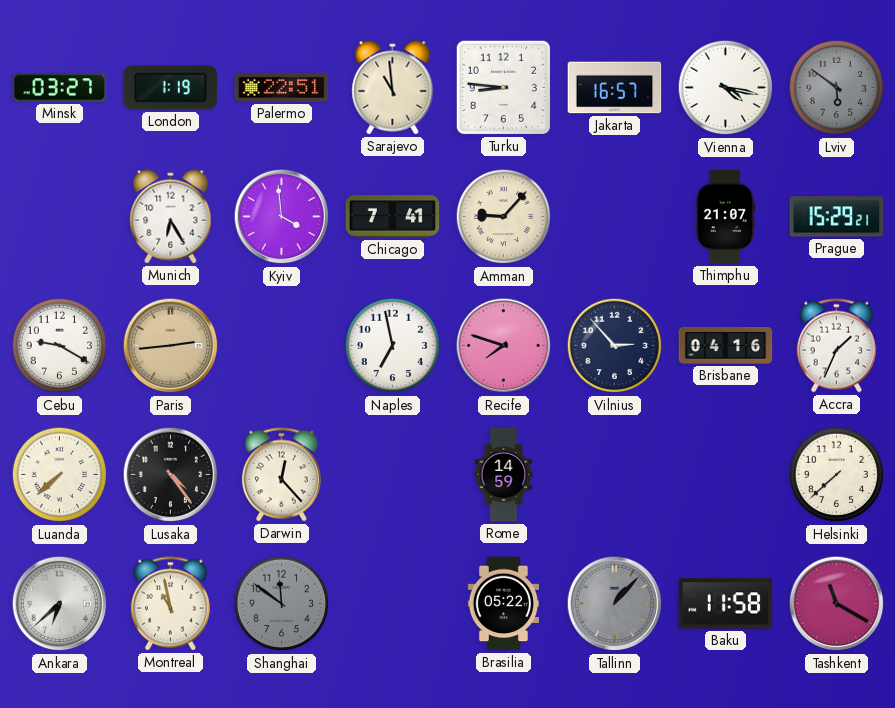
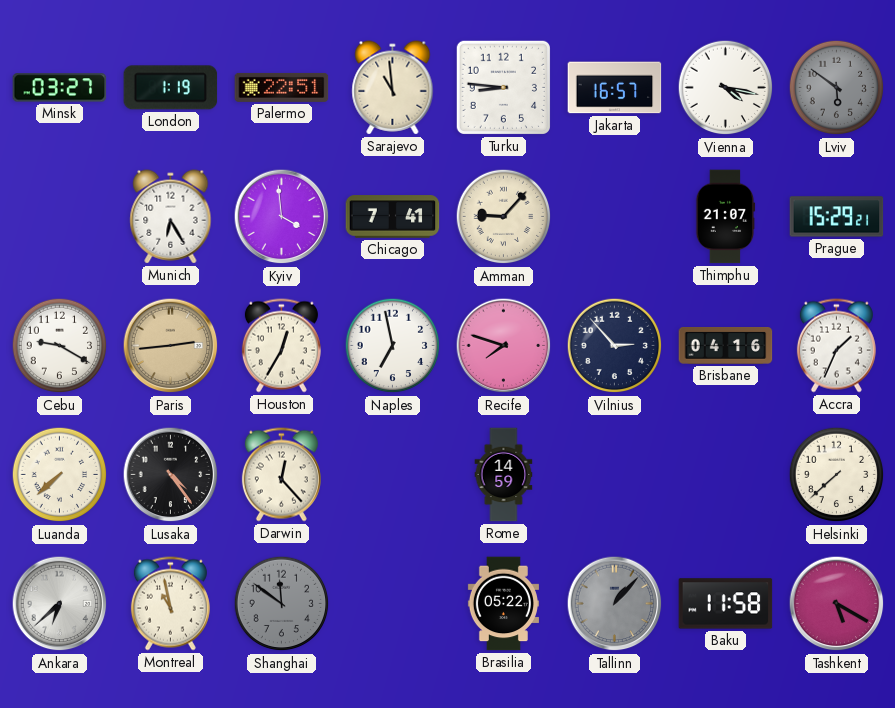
Houston: none -> 12:35 (281, 346)
Tashkent: 11:20 -> 5:20 (837, 604)
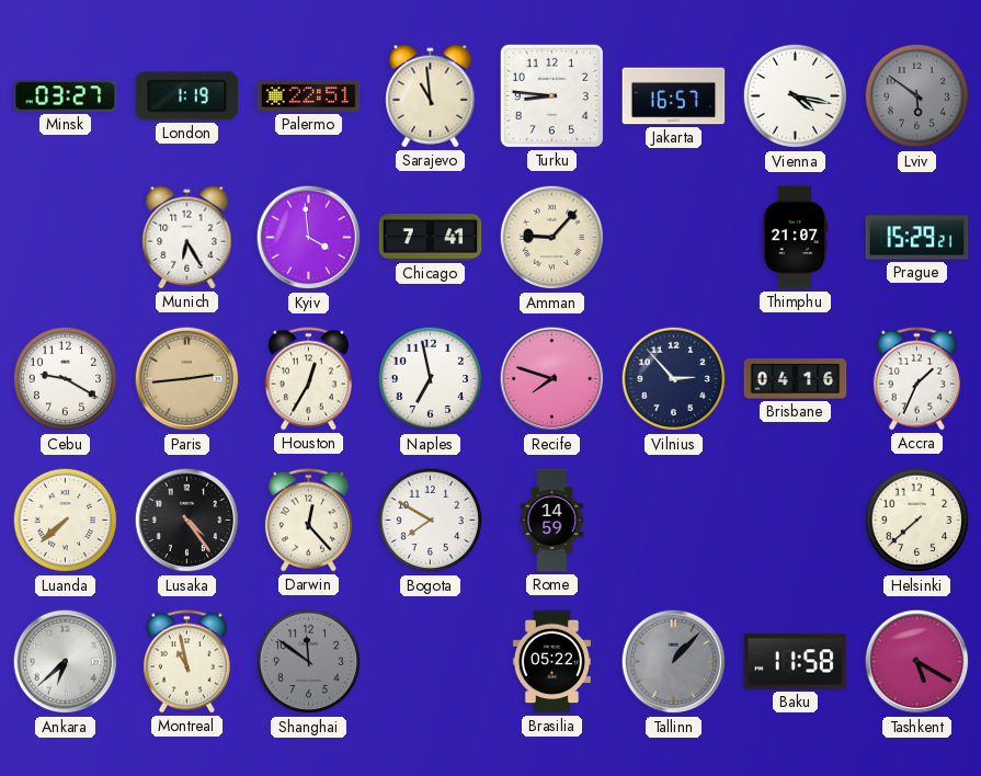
Bogota: none -> 7:50 (431, 521)
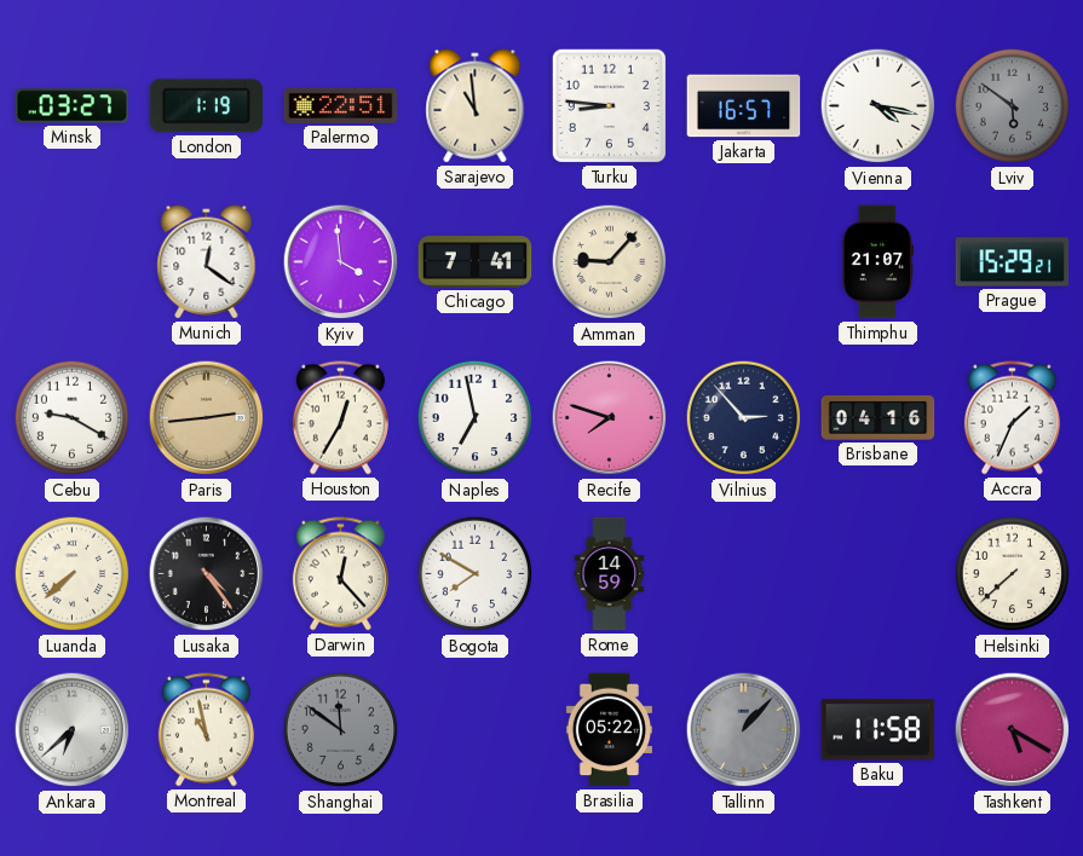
Munich: 6:25 -> 12:21 (207, 262)
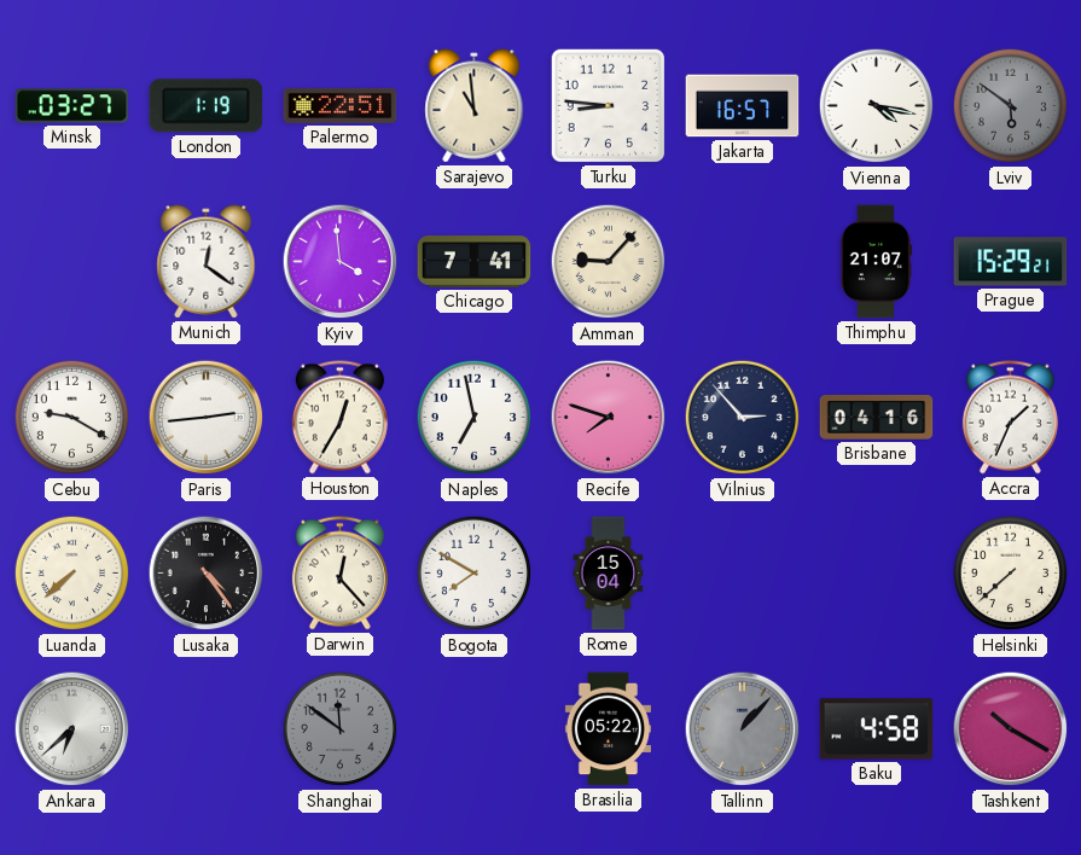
Paris dial: champagne -> white (207, 418)
Rome: 14:59 -> 15:04 (609, 574)
Montreal: 10:58 -> none (206, 730)
Baku: 11:58 -> 4:58 (877, 729)
Tashkent: 5:20 -> 10:20 (1011, 729)
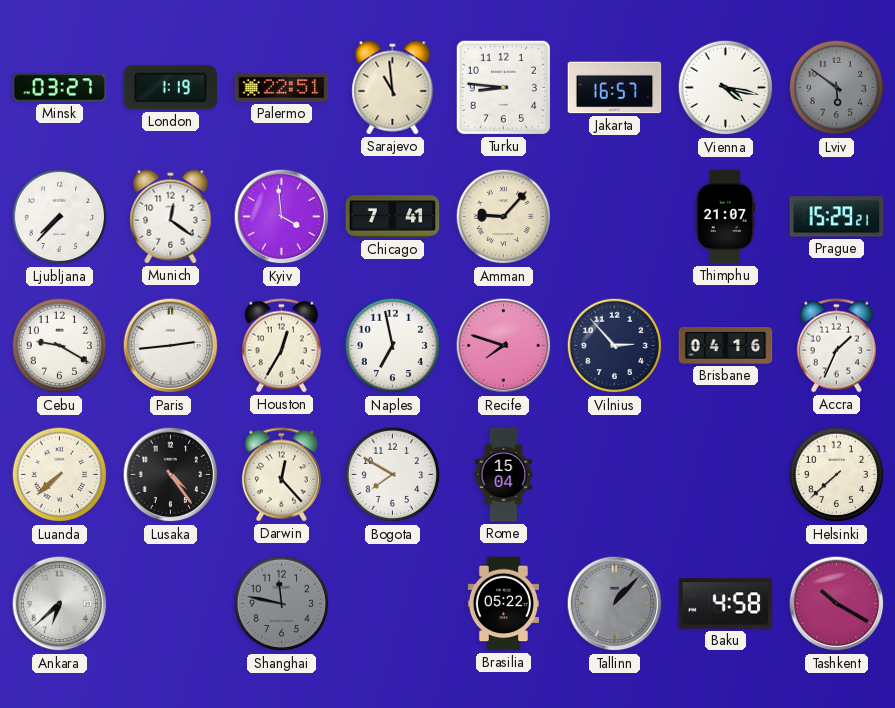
Ljubljana: none -> 7:37 (60, 217)
Shanghai: 11:51 -> 11:47 (282, 604)
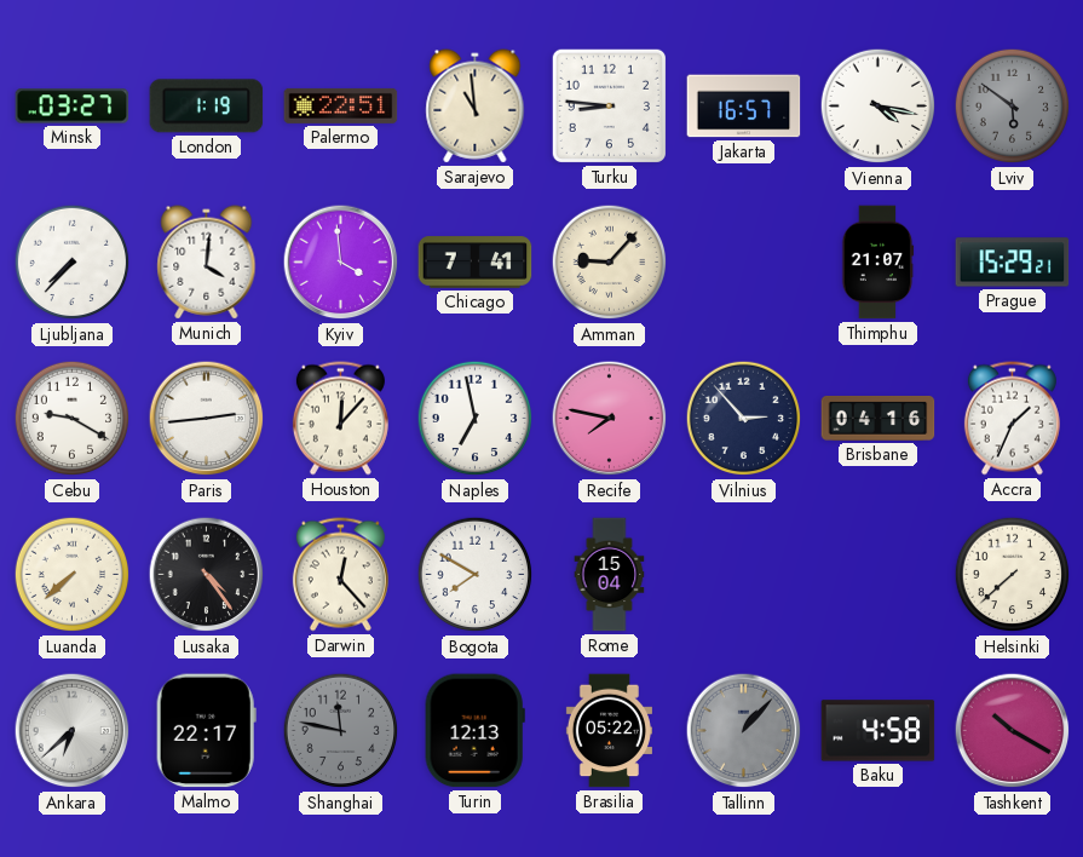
Munich: 12:21 -> 4:01 (207, 263)
Houston: 12:35 -> 12:07 (340, 419)
Recife: 7:48 -> 7:47 (610, 419)
Malmo: none -> 22:17 (206, 731)
Turin: none -> 12:13 (474, 731)
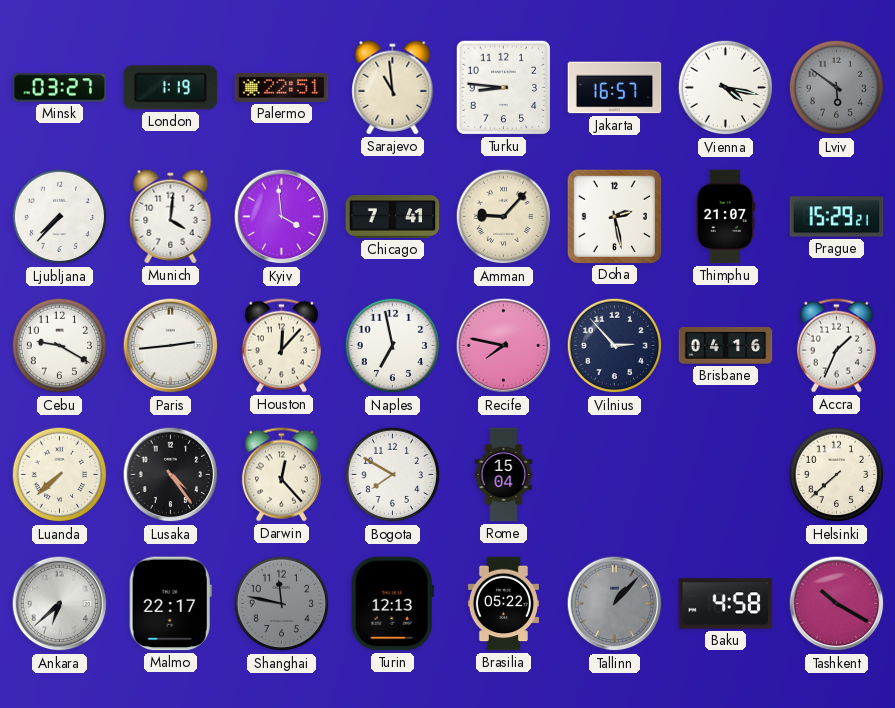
Doha: none -> 2:28 (614, 216)
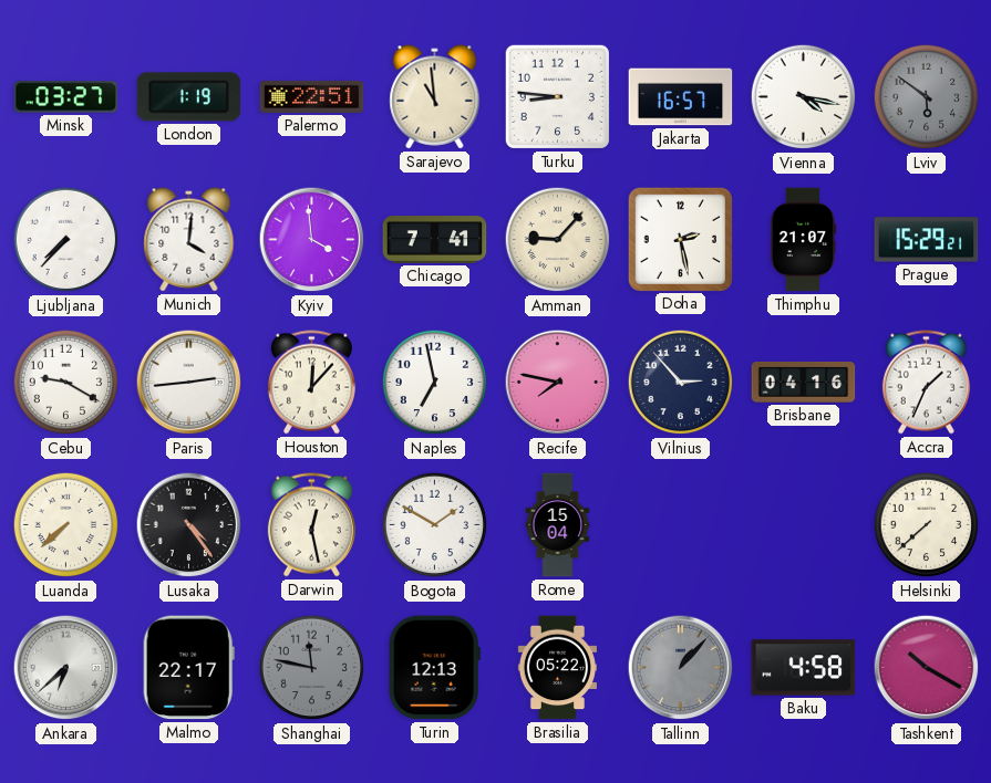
Darwin: 12:23 -> 12:28 (311, 525)
Bogota: 7:50 -> 1:50 (435, 525)
